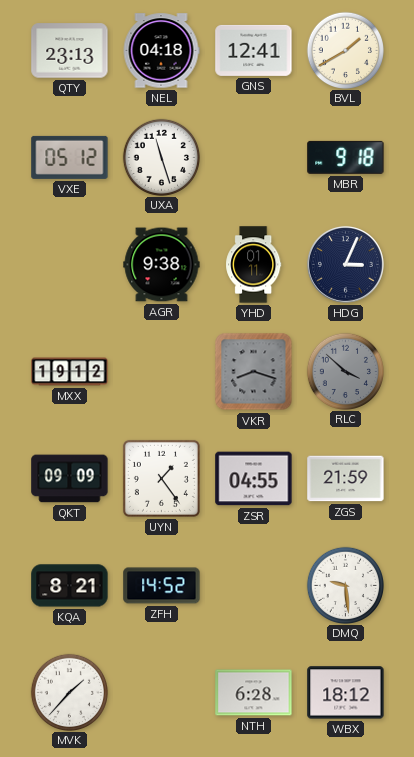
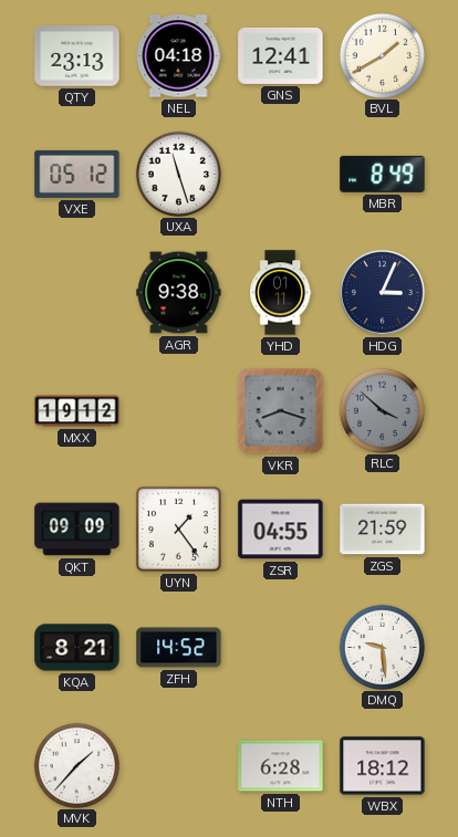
MBR: 9:18 -> 8:49 (383, 174)
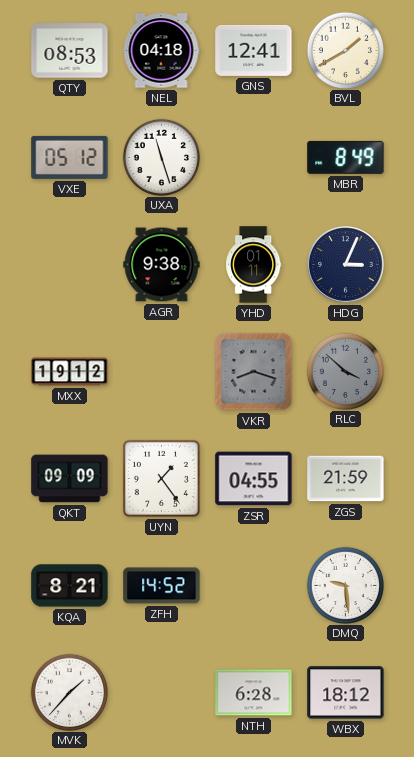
QTY: 23:13 -> 08:53 (70, 51)
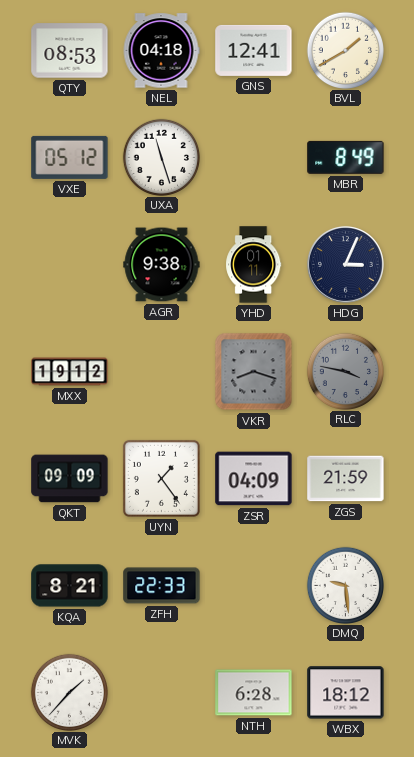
RLC: 3:52 -> 3:47 (345, 371)
ZSR: 04:55 -> 04:09 (254, 479)
ZFH: 14:52 -> 22:33 (162, 586)
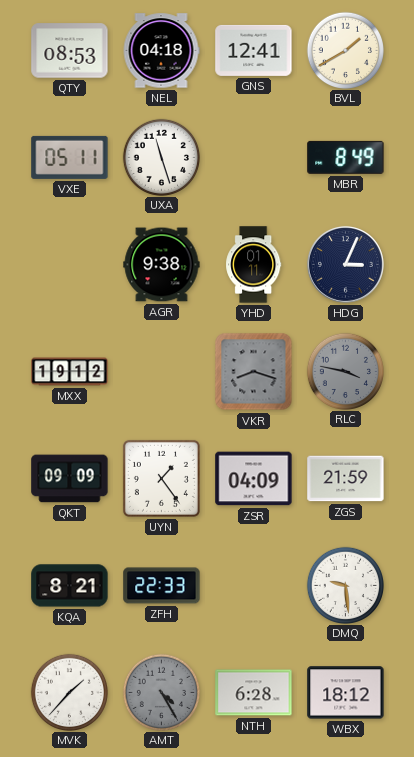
VXE: 05:12 -> 05:11 (70, 157)
AMT: none -> 4:25 (161, 692)
